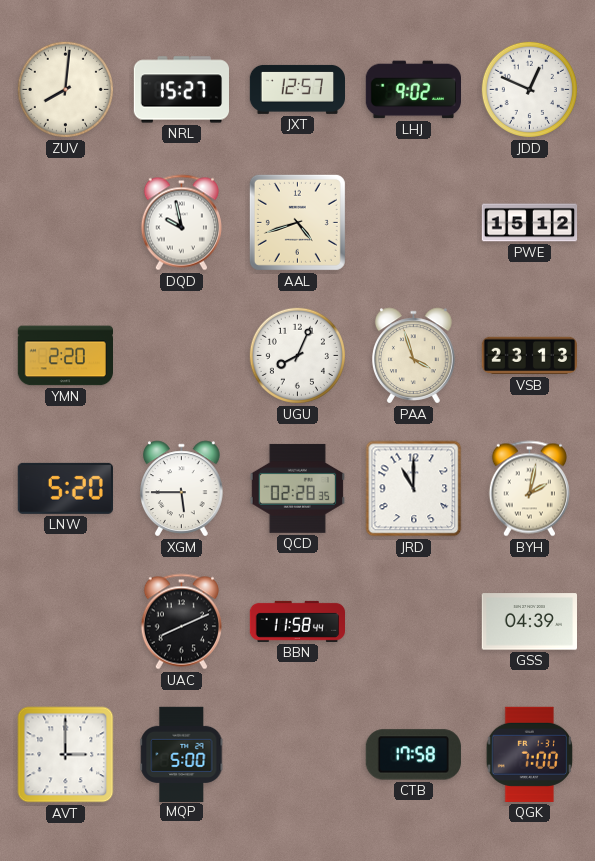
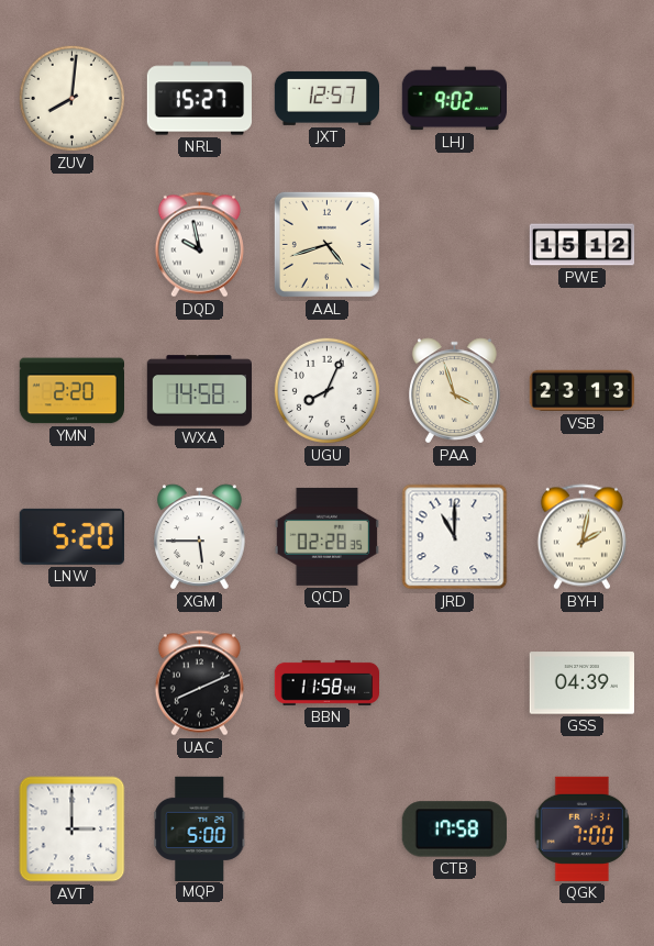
JDD: 12:49 -> none (529, 89)
WXA: none -> 14:58 (199, 391)
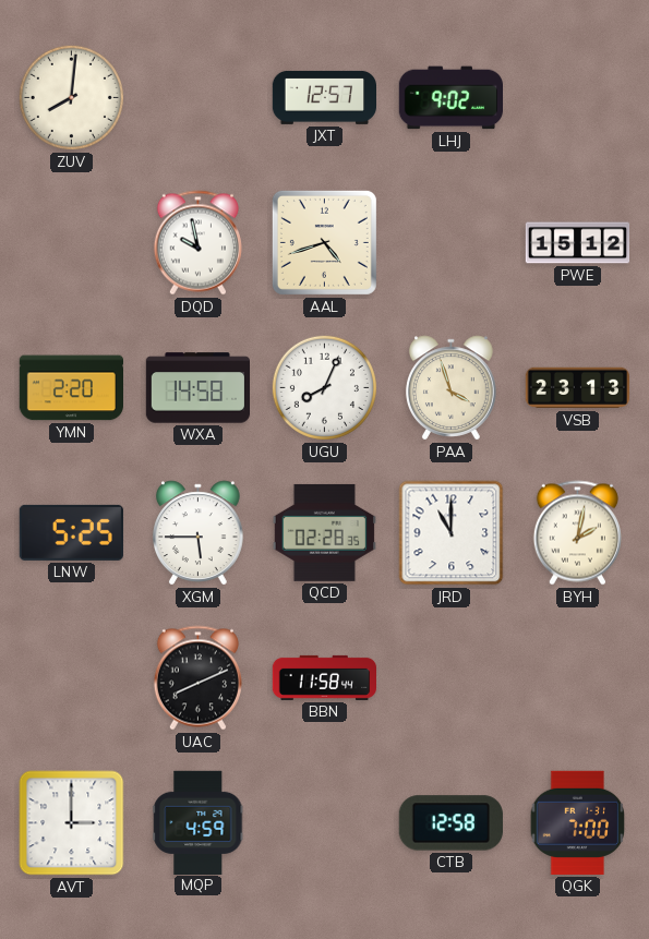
NRL: 15:27 -> none (199, 99)
LNW: 5:20 -> 5:25 (71, 532)
GSS: 04:39 -> none (581, 683)
MQP: 5:00 -> 4:59 (199, 822)
CTB: 17:58 -> 12:58 (450, 823)
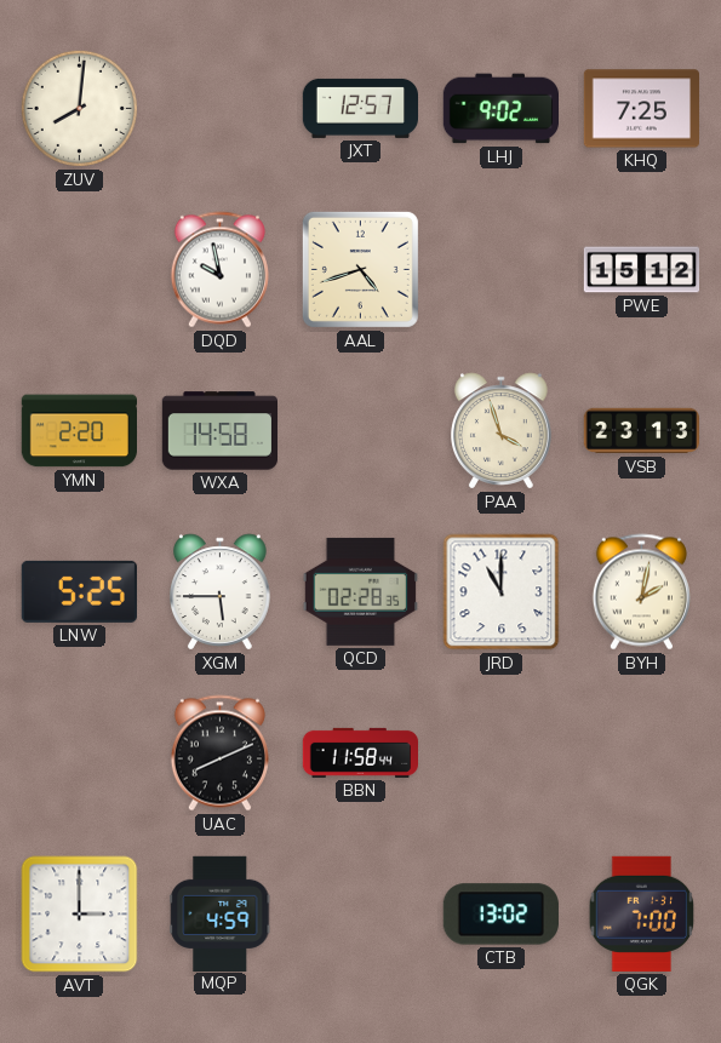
KHQ: none -> 7:25 (641, 109)
UGU: 8:04 -> none (324, 387)
CTB: 12:58 -> 13:02 (500, 915)
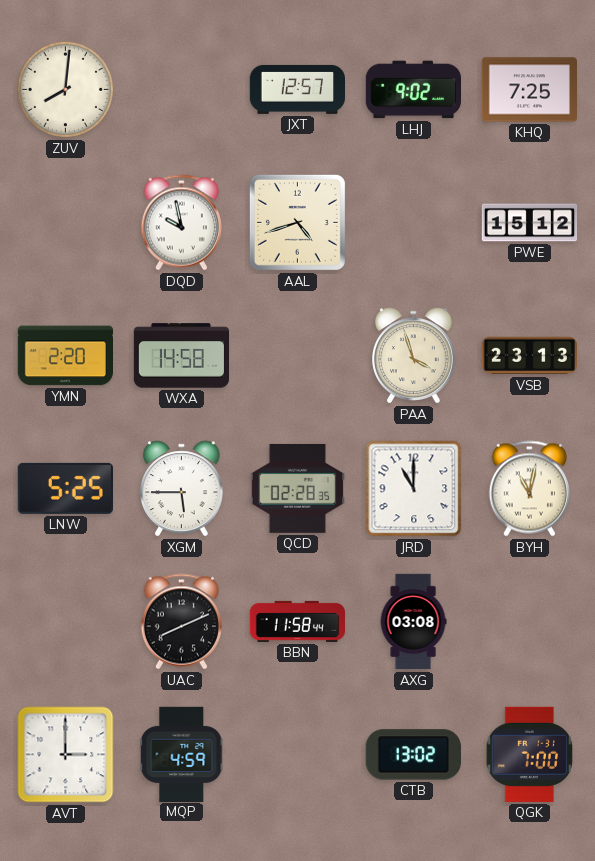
BYH: 2:02 -> 11:02 (529, 489)
AXG: none -> 03:08 (413, 622)
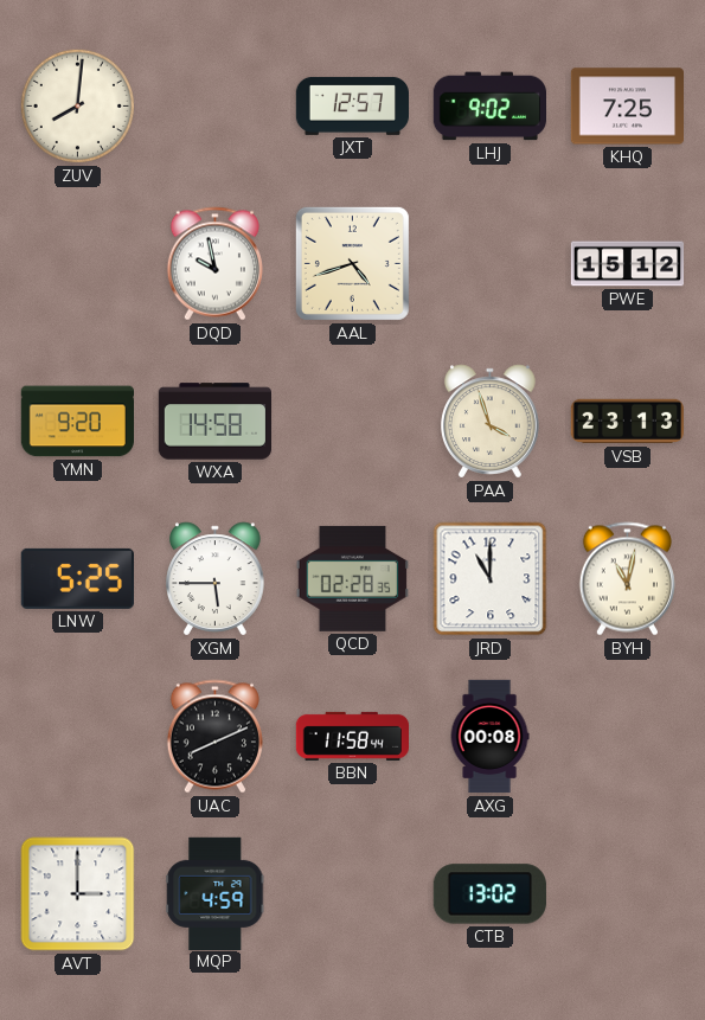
YMN: 2:20 -> 9:20 (77, 422)
AXG: 03:08 -> 00:08 (489, 737)
QGK: 7:00 -> none (530, 754)
